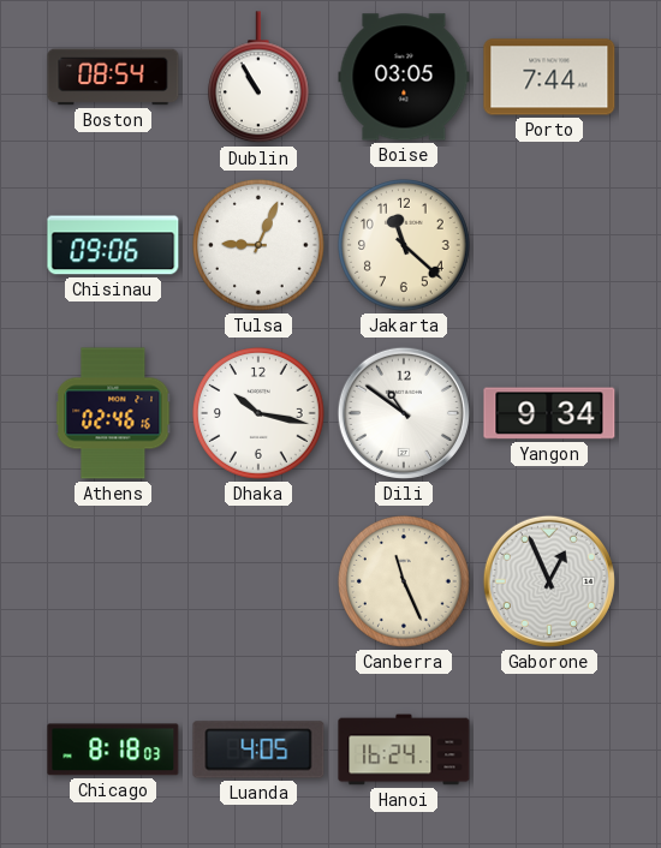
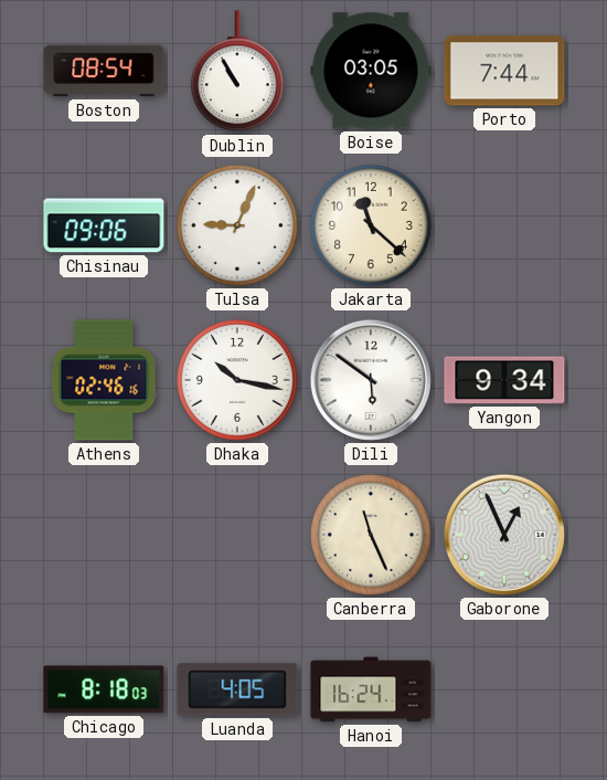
Dili: 10:51 -> 5:51 (371, 380)
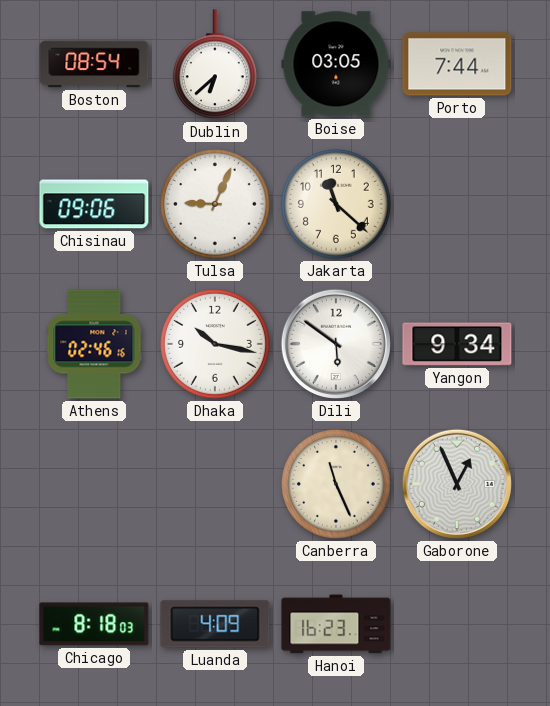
Dublin: 10:55 -> 6:38 (215, 65)
Luanda: 4:05 -> 4:09 (215, 624)
Hanoi: 16:24 -> 16:23 (336, 624)
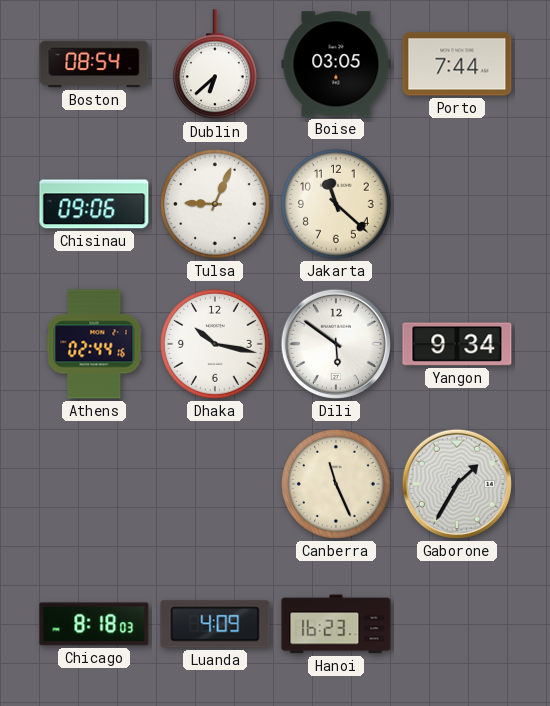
Athens: 02:46 -> 02:44 (94, 344)
Gaborone: 12:56 -> 1:35 (457, 484)
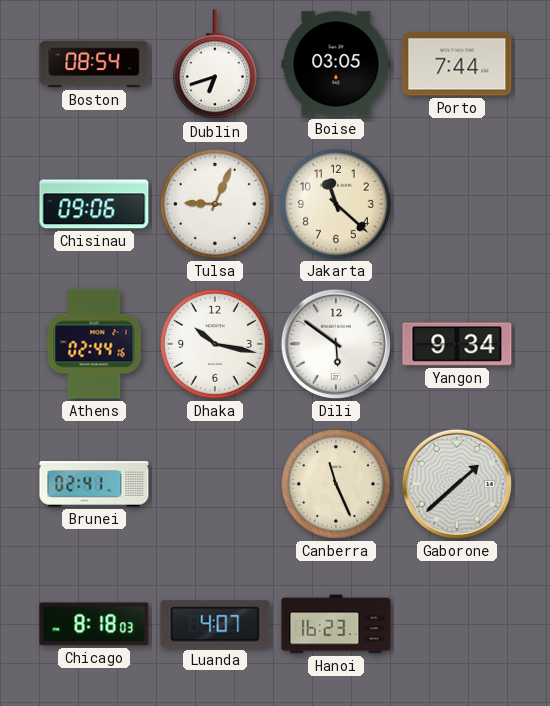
Dublin: 6:38 -> 6:42 (215, 65)
Brunei: none -> 02:41 (94, 484)
Gaborone: 1:35 -> 1:38 (457, 484)
Luanda: 4:09 -> 4:07 (215, 624)
